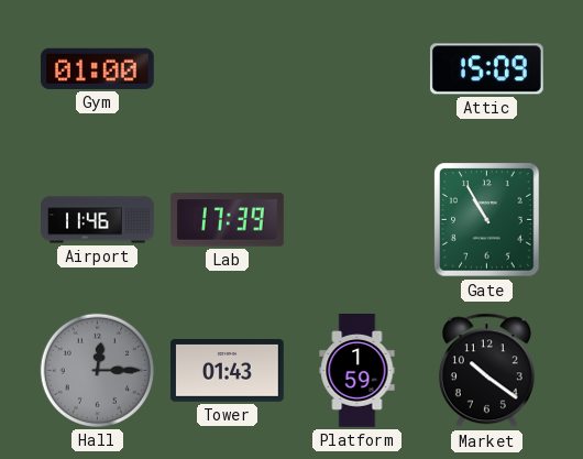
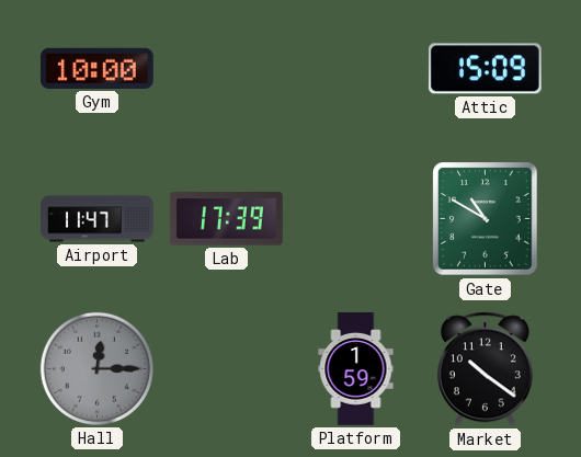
Gym: 01:00 -> 10:00 (96, 68)
Airport: 11:46 -> 11:47 (98, 219)
Gate: 10:55 -> 10:50 (486, 219)
Tower: 01:43 -> none (228, 371)
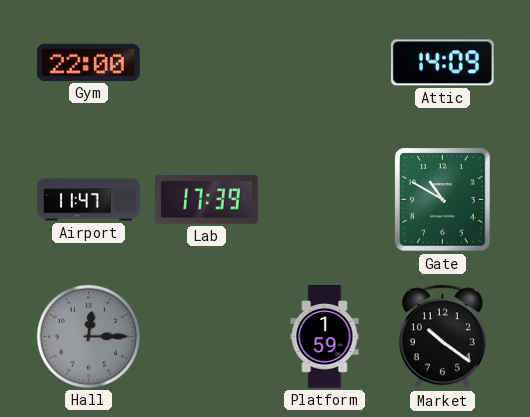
Gym: 10:00 -> 22:00 (88, 62)
Attic: 15:09 -> 14:09 (442, 63)
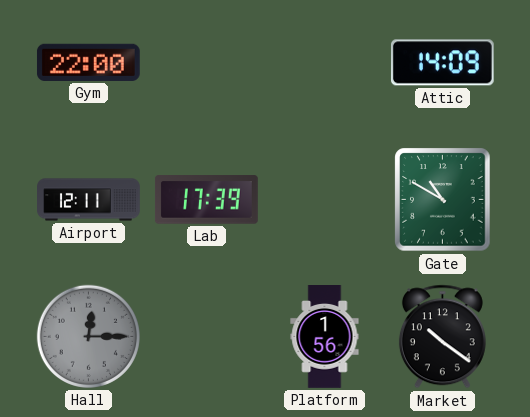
Airport: 11:47 -> 12:11 (89, 200)
Platform: 1:59 -> 1:56 (325, 337)
